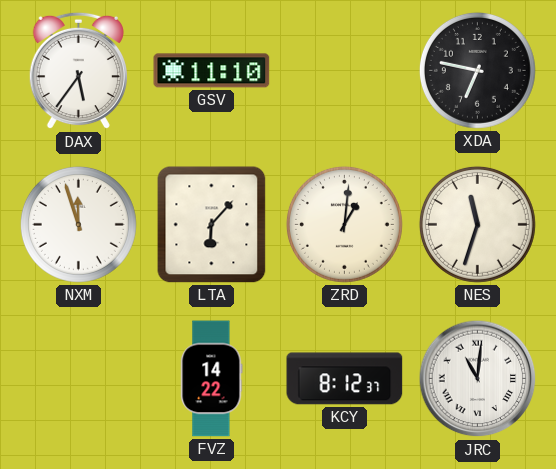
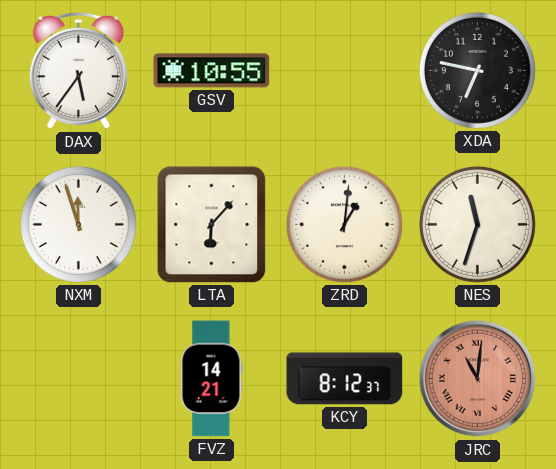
GSV: 11:10 -> 10:55 (212, 71)
FVZ: 14:22 -> 14:21 (212, 379)
JRC dial: white -> salmon (478, 379)
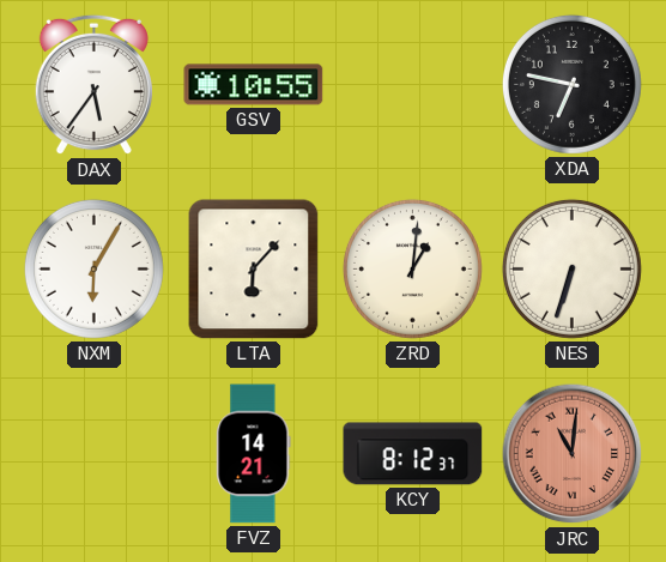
NXM: 11:57 -> 6:05 (93, 268)
NES: 11:33 -> 6:33 (571, 268)
